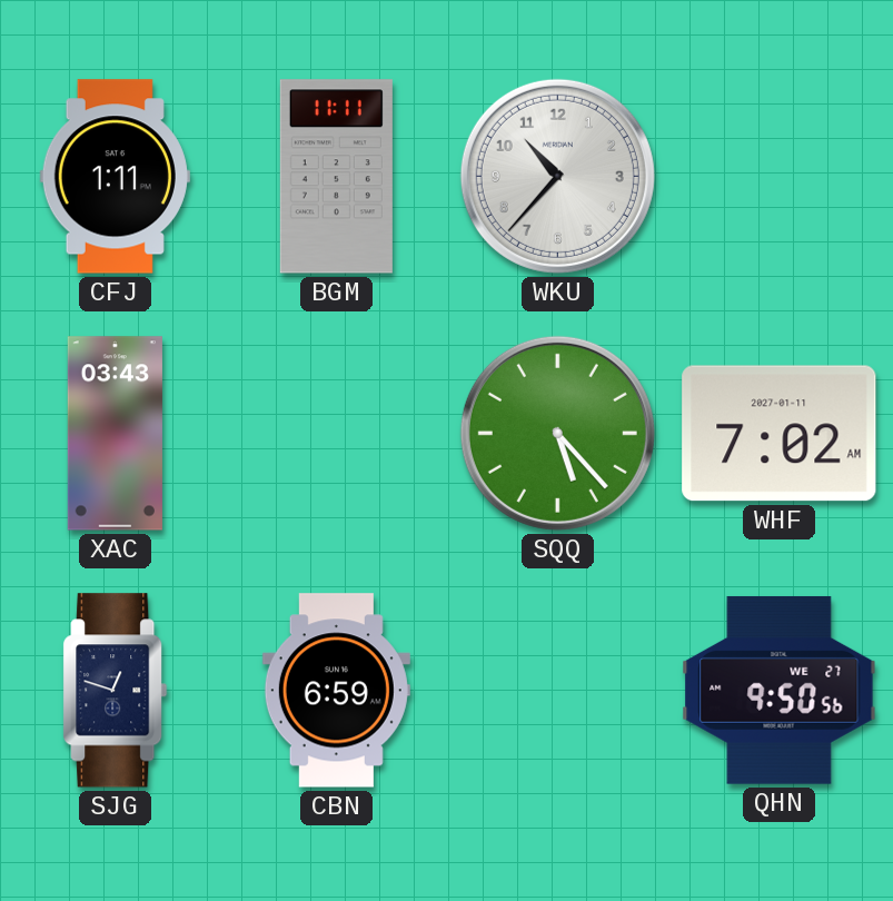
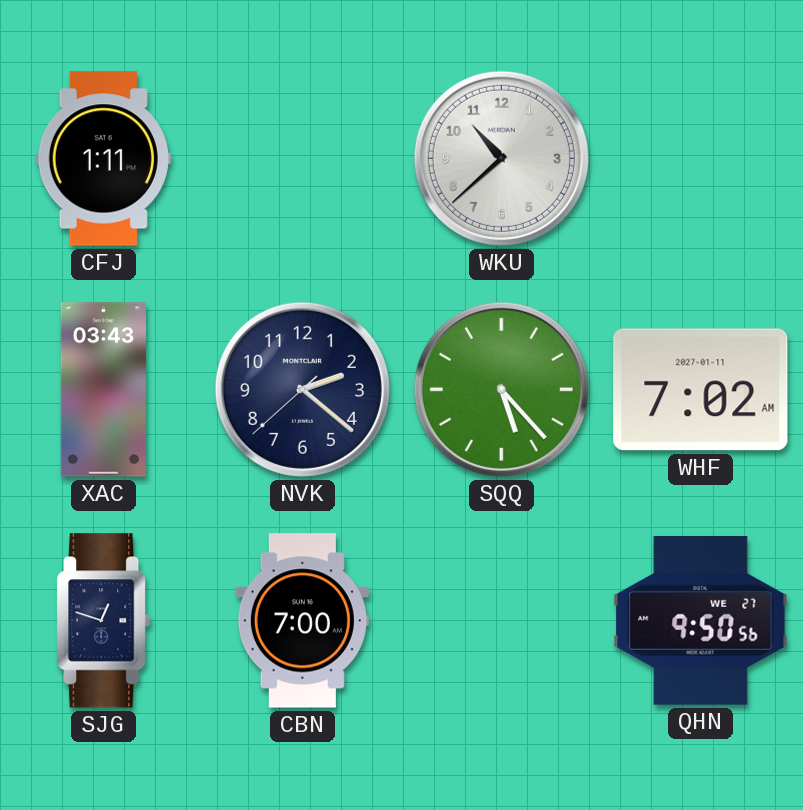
BGM: 11:11 -> none (336, 177)
WKU: 10:37 -> 10:38 (501, 158)
NVK: none -> 2:21 (302, 389)
CBN: 6:59 -> 7:00 (302, 621)
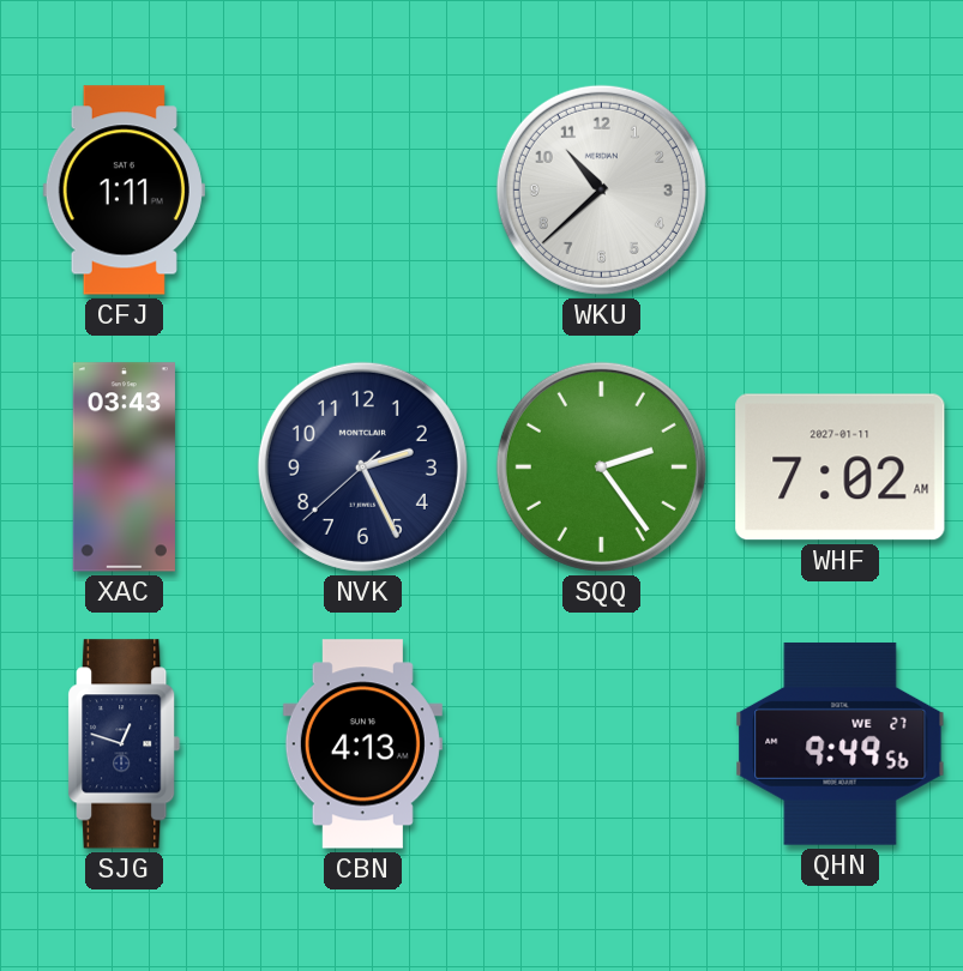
NVK: 2:21 -> 2:25 (362, 466)
SQQ: 5:23 -> 2:24 (601, 466)
CBN: 7:00 -> 4:13 (362, 744)
QHN: 9:50 -> 9:49 (841, 743)
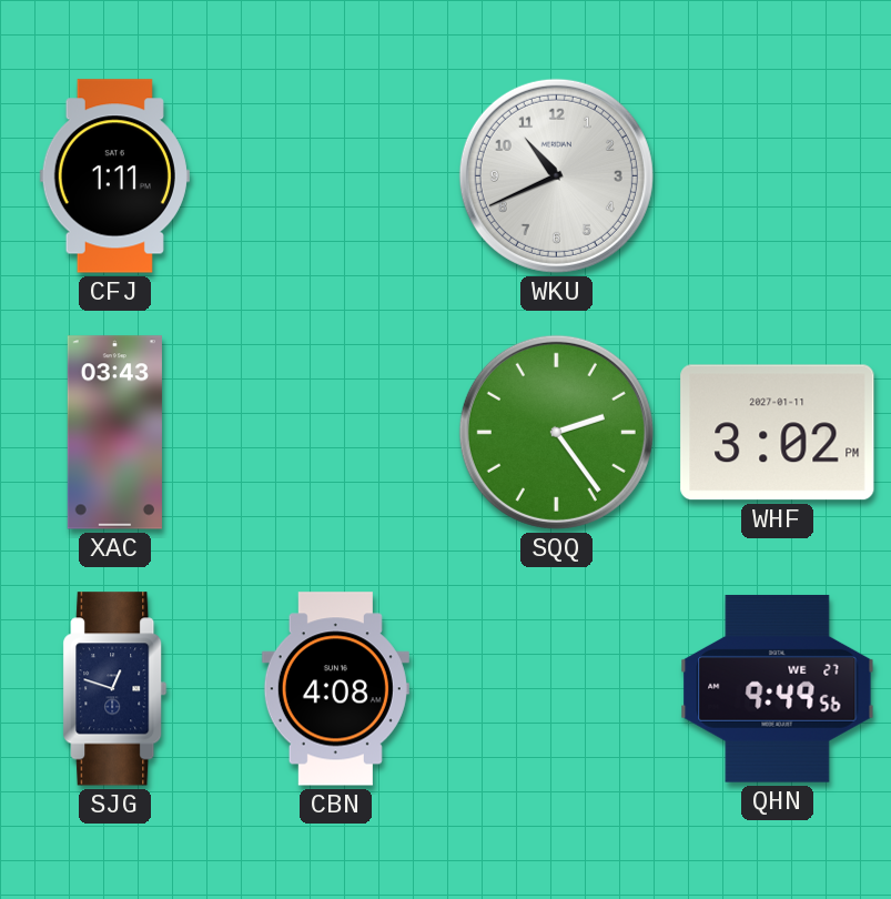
WKU: 10:38 -> 10:41 (556, 175)
NVK: 2:25 -> none (362, 466)
WHF: 7:02 -> 3:02 (778, 433)
CBN: 4:13 -> 4:08 (335, 689)
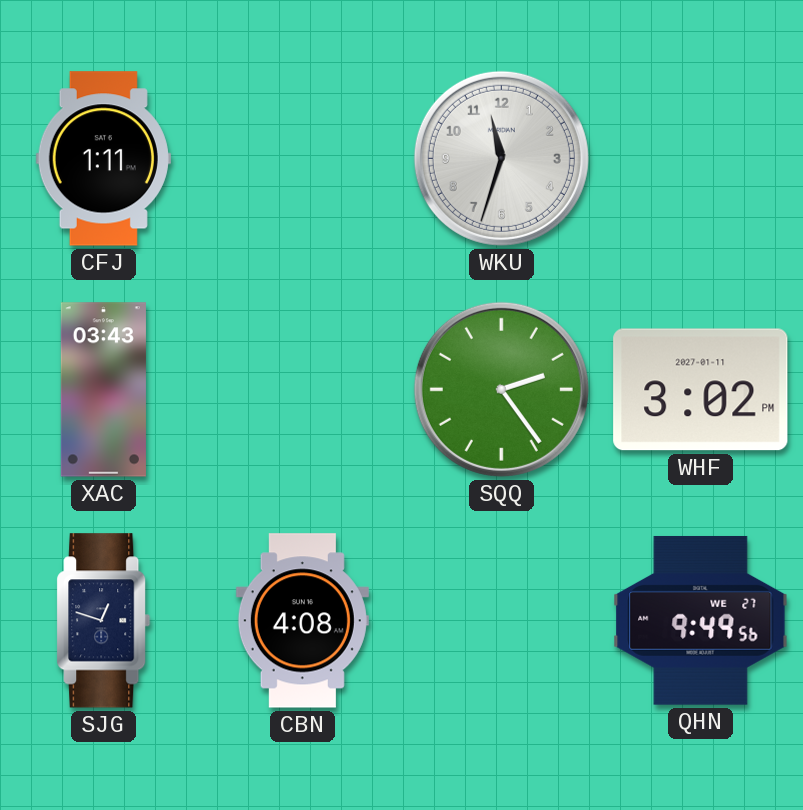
WKU: 10:41 -> 11:33 (501, 158)
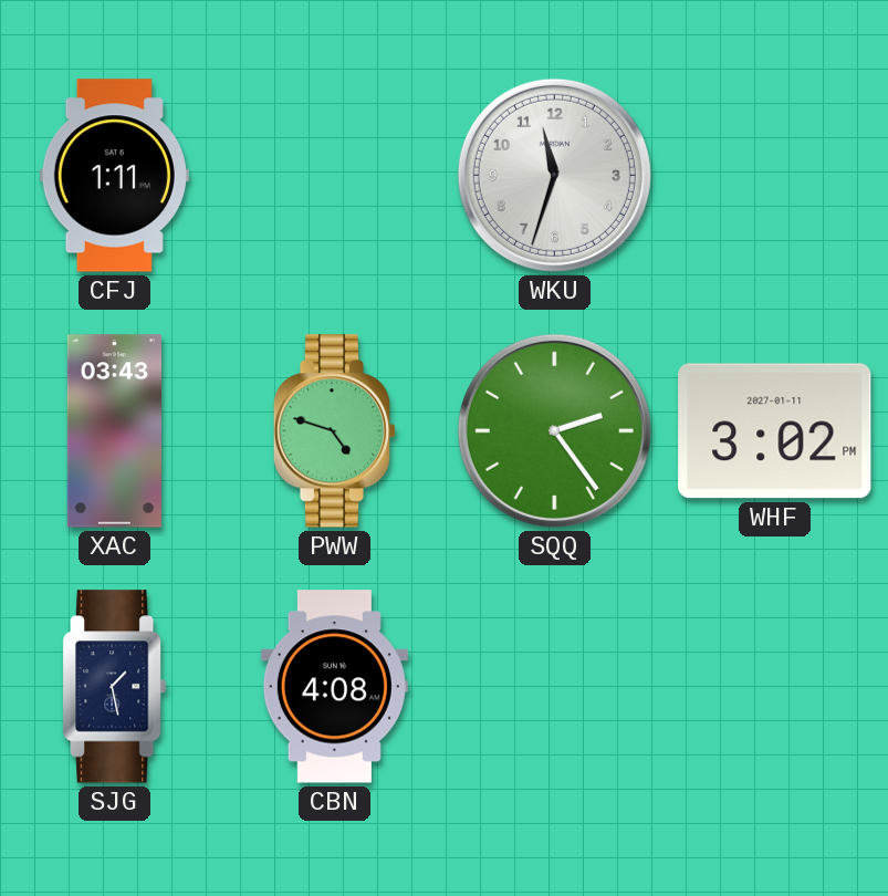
PWW: none -> 4:48 (335, 431)
SJG: 12:48 -> 1:28 (115, 687)
QHN: 9:49 -> none (701, 620)
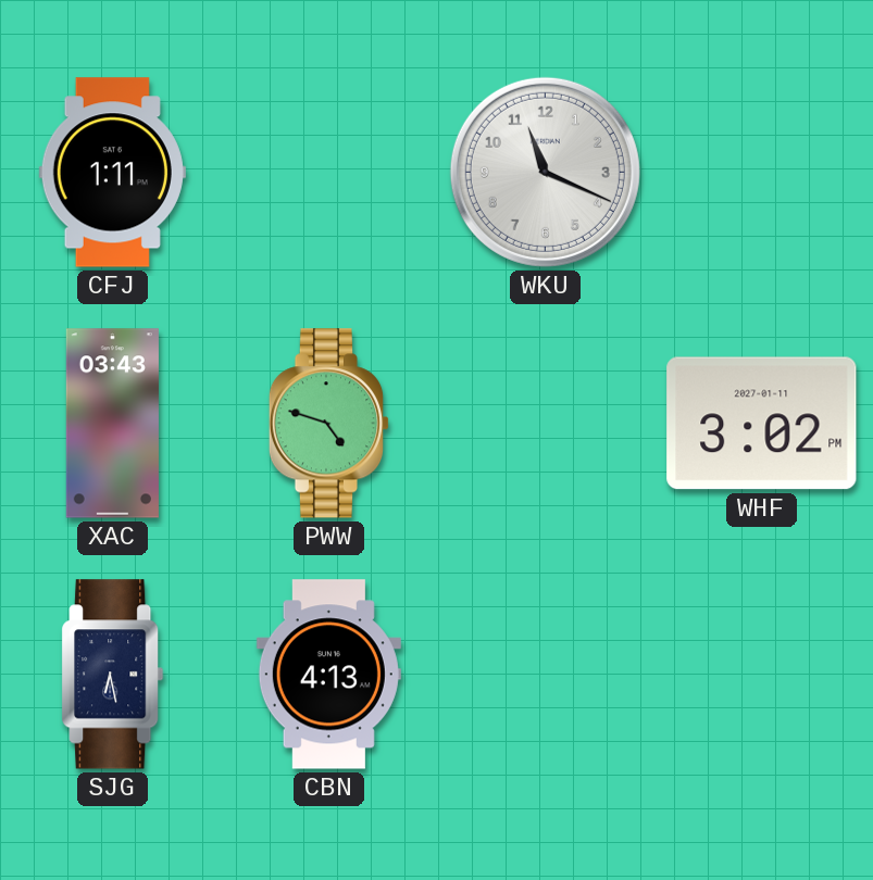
WKU: 11:33 -> 11:19 (545, 172)
SQQ: 2:24 -> none (554, 430)
SJG: 1:28 -> 6:28 (113, 675)
CBN: 4:08 -> 4:13 (328, 675)
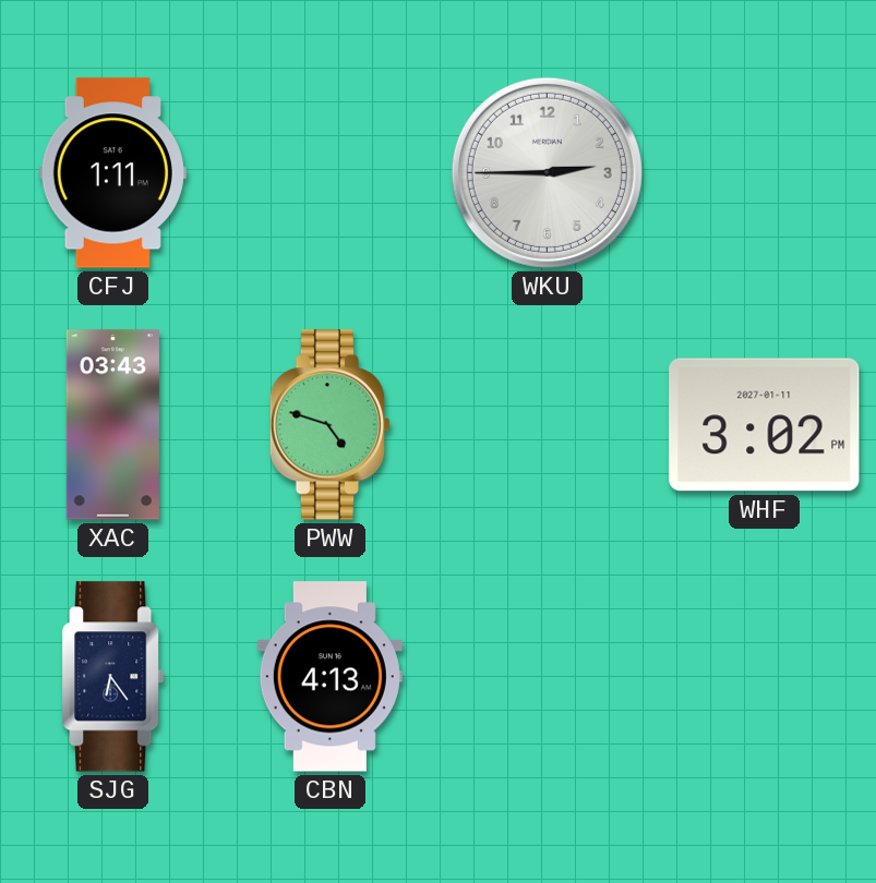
WKU: 11:19 -> 2:45 (547, 172)
SJG: 6:28 -> 6:24 (113, 677)
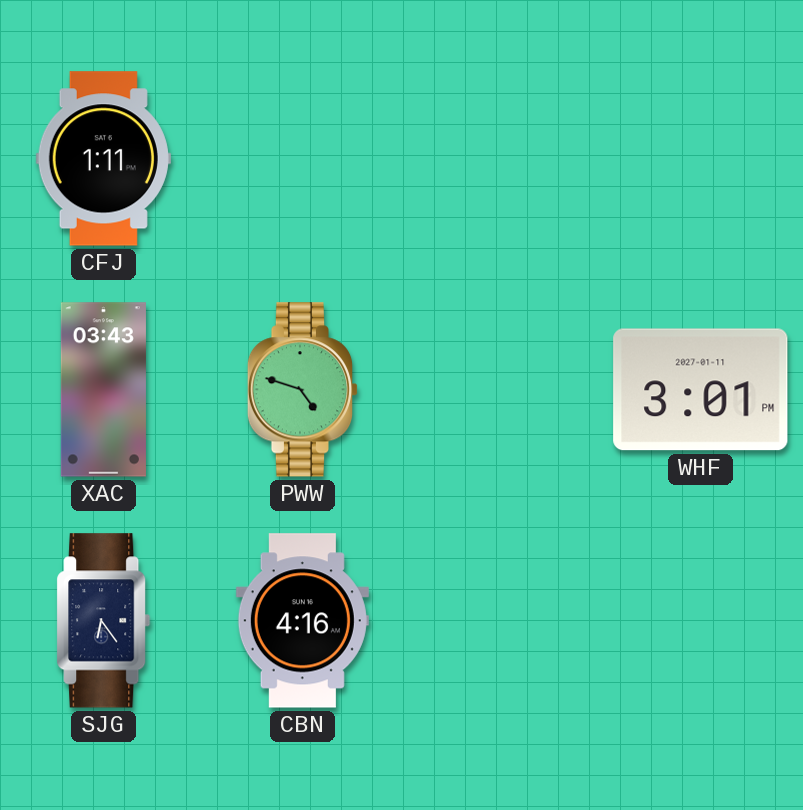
WKU: 2:45 -> none (547, 172)
WHF: 3:02 -> 3:01 (701, 390)
CBN: 4:13 -> 4:16 (302, 621)
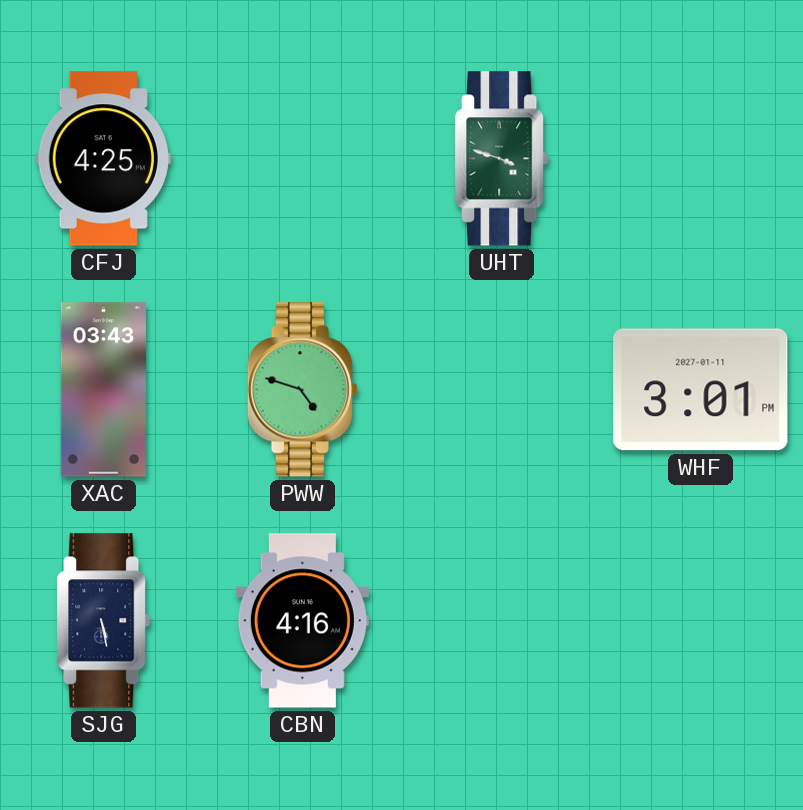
CFJ: 1:11 -> 4:25 (103, 159)
UHT: none -> 3:48 (502, 159)
SJG: 6:24 -> 5:28 (104, 621)
